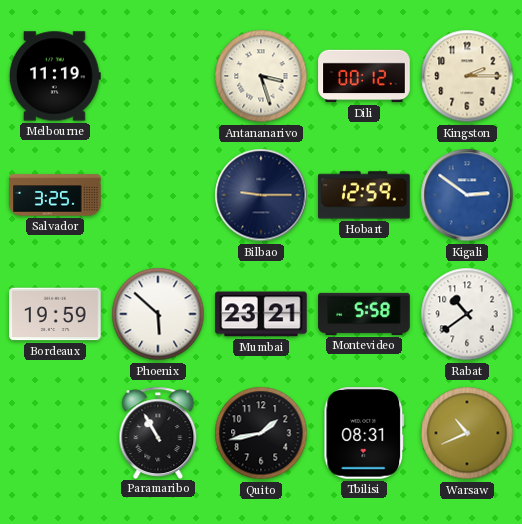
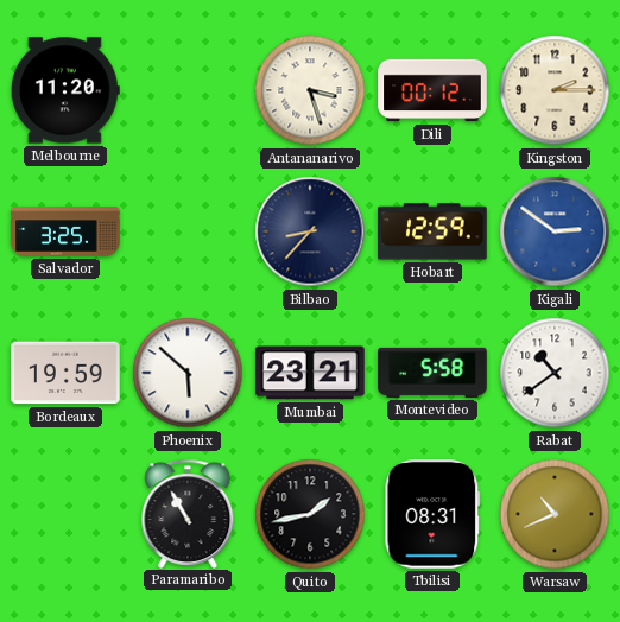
Melbourne: 11:19 -> 11:20 (65, 90)
Bilbao: 9:15 -> 8:37 (310, 231)
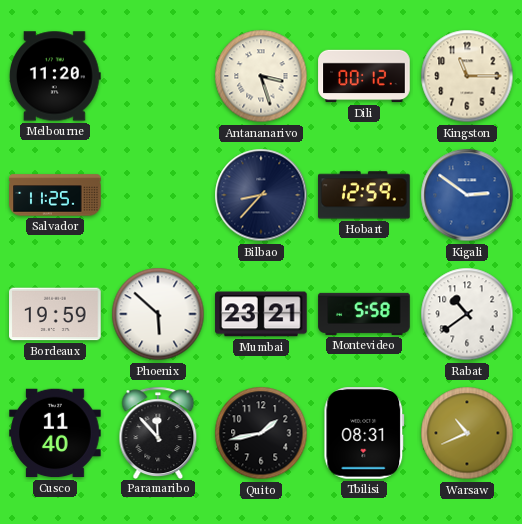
Kingston: 2:15 -> 11:15 (467, 76)
Salvador: 3:25 -> 11:25 (55, 195)
Cusco: none -> 11:40 (55, 433)
Paramaribo: 10:55 -> 11:53 (158, 432)
